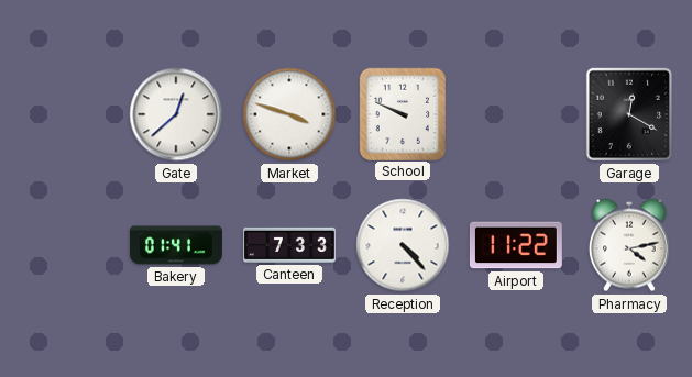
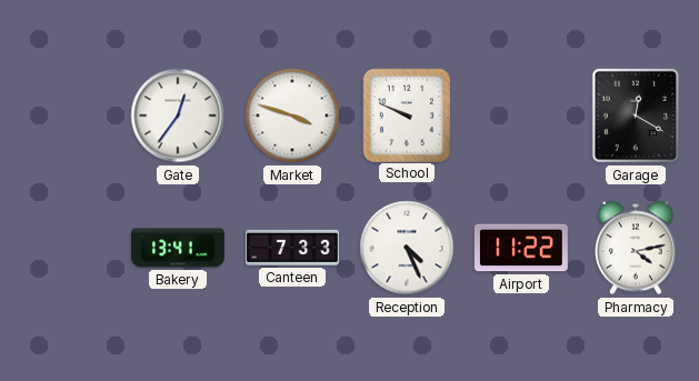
Gate: 12:38 -> 12:36 (178, 116)
Bakery: 01:41 -> 13:41 (178, 248)
Reception: 4:23 -> 4:26 (407, 248)
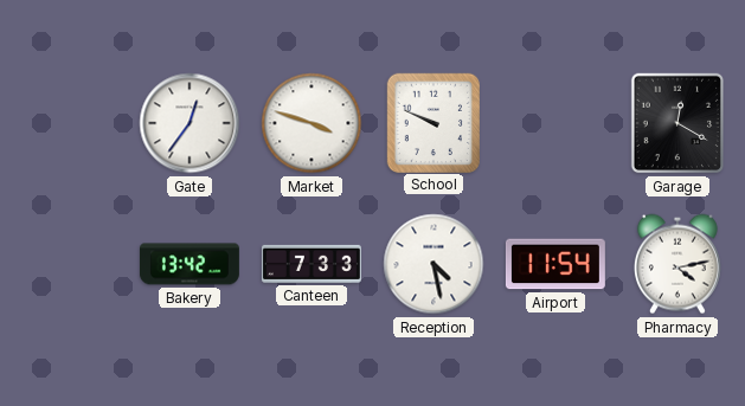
Bakery: 13:41 -> 13:42 (190, 264)
Reception: 4:26 -> 4:28 (433, 264)
Airport: 11:22 -> 11:54 (555, 264)
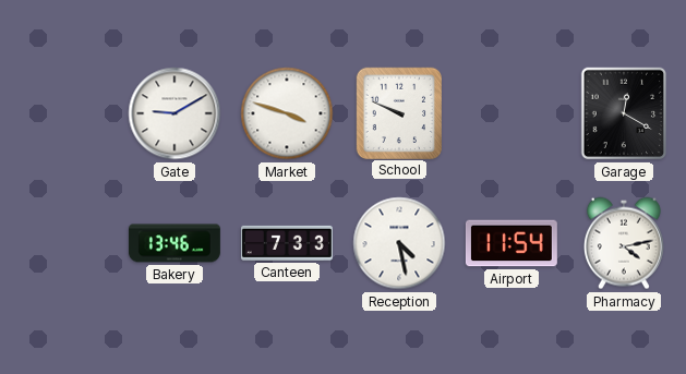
Gate: 12:36 -> 9:10 (174, 113)
Bakery: 13:42 -> 13:46 (174, 243)
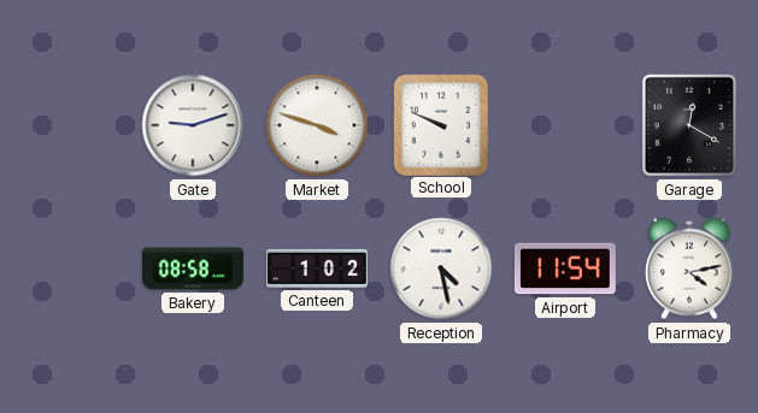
Gate: 9:10 -> 9:12 (193, 125)
Bakery: 13:46 -> 08:58 (193, 269)
Canteen: 7:33 -> 1:02 (317, 269)
